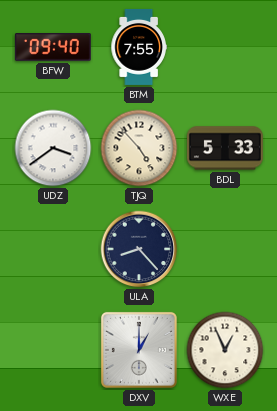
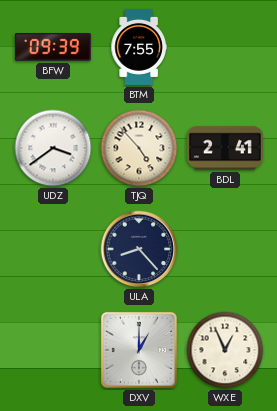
BFW: 09:40 -> 09:39 (53, 47)
BDL: 5:33 -> 2:41 (225, 148)
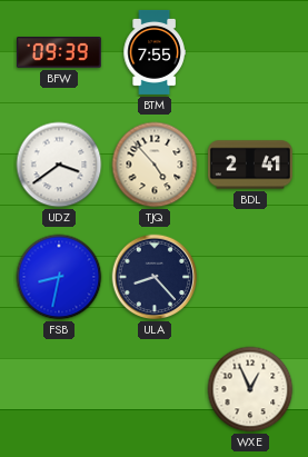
FSB: none -> 8:32 (59, 277)
DXV: 1:00 -> none (139, 350)
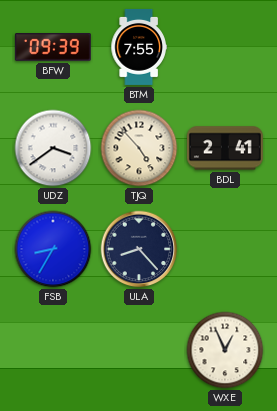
FSB: 8:32 -> 8:35 (53, 249)
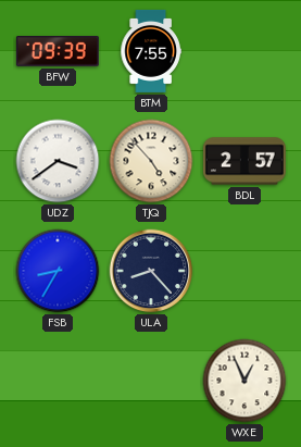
BDL: 2:41 -> 2:57 (244, 161)
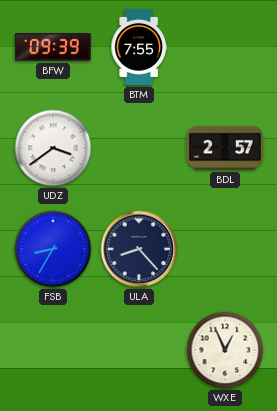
TJQ: 4:53 -> none (151, 161)
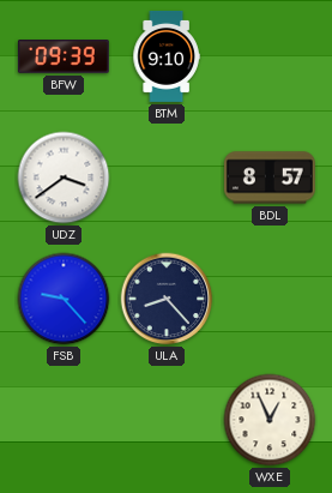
BTM: 7:55 -> 9:10 (167, 56)
BDL: 2:57 -> 8:57 (270, 178)
FSB: 8:35 -> 9:23 (64, 299)
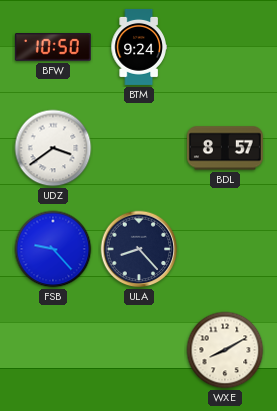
BFW: 09:39 -> 10:50 (53, 47)
BTM: 9:10 -> 9:24 (139, 47)
WXE: 12:56 -> 8:10 (225, 350)
